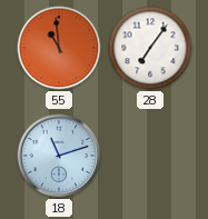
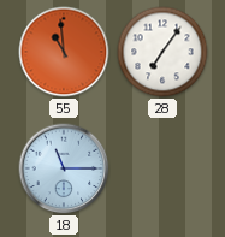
18: 11:12 -> 11:15 (64, 168)
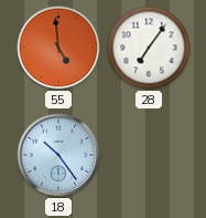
55: 10:59 -> 4:59 (58, 48)
18: 11:15 -> 10:24 (58, 155)
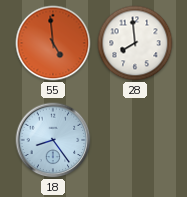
28: 7:06 -> 7:59 (135, 43)
18: 10:24 -> 8:24 (53, 140)
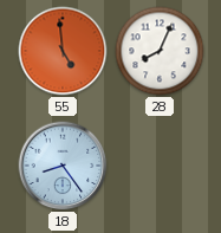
28: 7:59 -> 8:04 (160, 51)
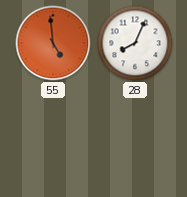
18: 8:24 -> none (63, 166)
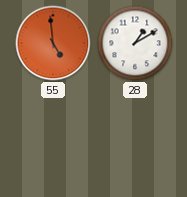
28: 8:04 -> 1:10 (135, 43)
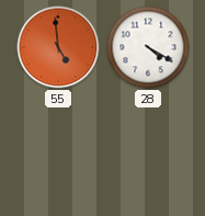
28: 1:10 -> 4:20 (148, 47)
